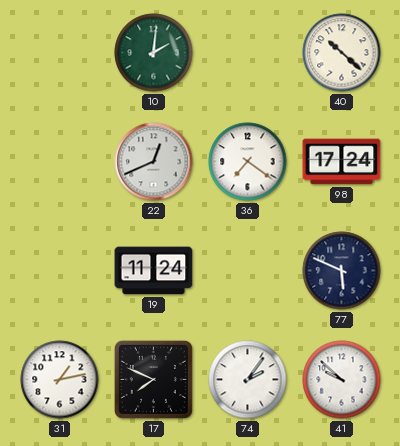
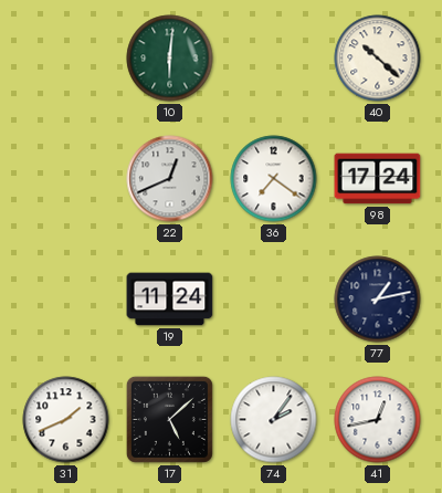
10: 2:01 -> 6:01 (170, 59)
77: 5:49 -> 1:13 (378, 300)
31: 1:13 -> 1:41 (66, 420)
17: 7:49 -> 5:08 (169, 419)
41: 9:52 -> 12:43 (378, 420)
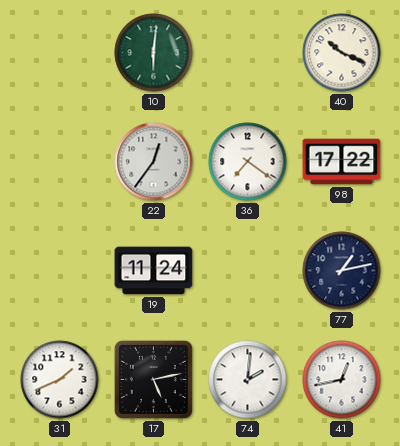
40: 10:22 -> 10:19 (342, 53)
22: 12:41 -> 12:36 (154, 162)
98: 17:24 -> 17:22 (342, 162)
17: 5:08 -> 5:13 (153, 379)
74: 2:06 -> 2:01 (248, 380)
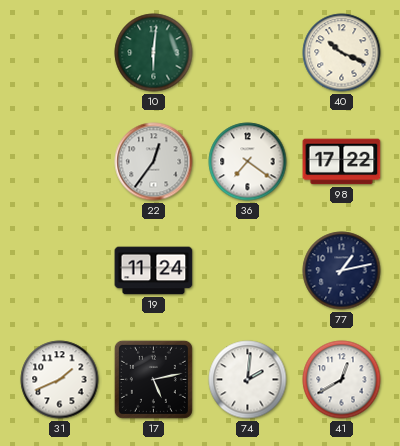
41: 12:43 -> 12:40 (342, 380)
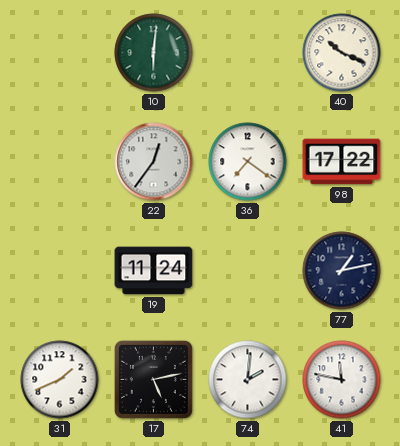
41: 12:40 -> 11:47 (342, 380)
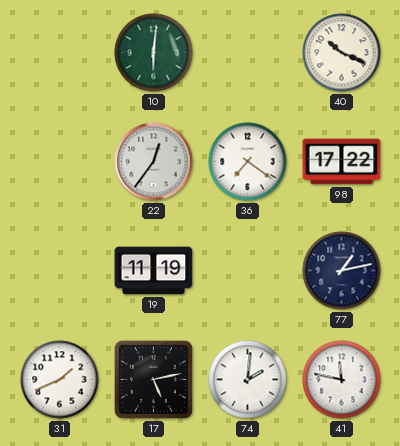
19: 11:24 -> 11:19 (154, 271)
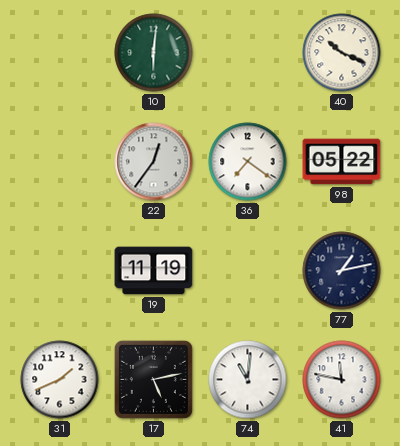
98: 17:22 -> 05:22 (342, 162)
74: 2:01 -> 11:01 (248, 380)
